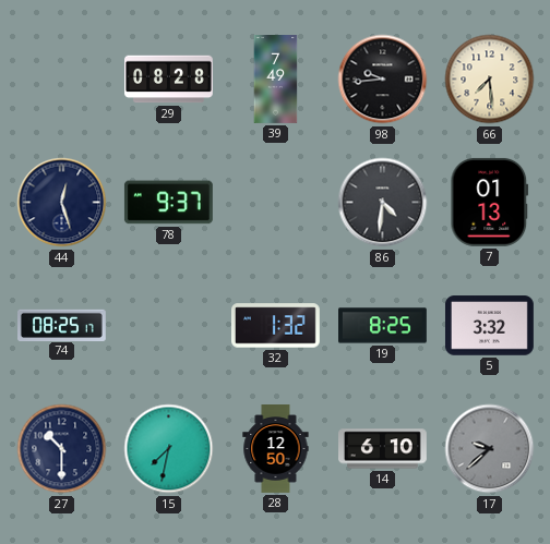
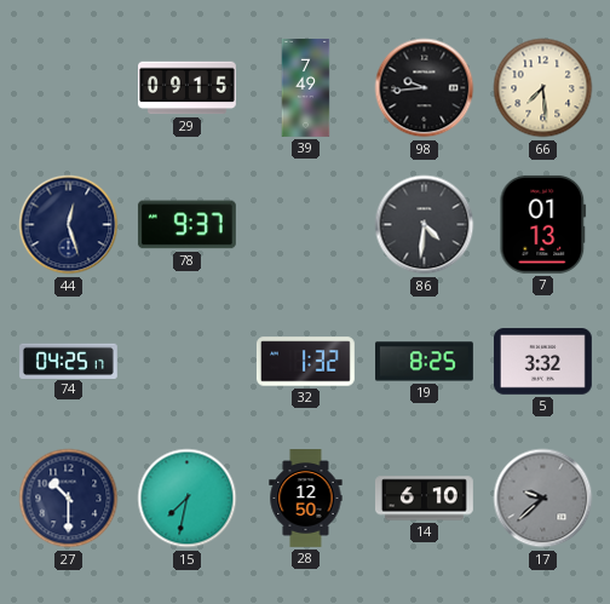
29: 08:28 -> 09:15 (188, 88)
74: 08:25 -> 04:25 (69, 361)
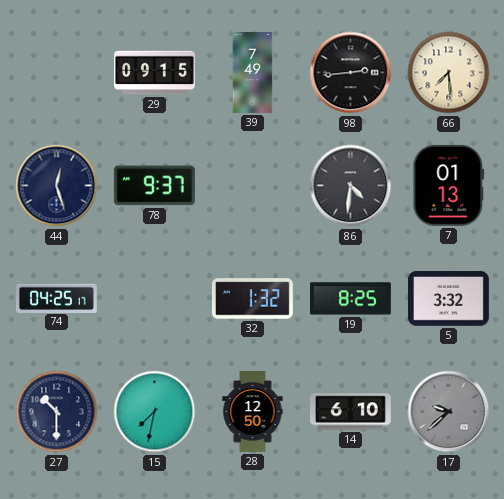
98: 9:44 -> 2:44 (351, 73)
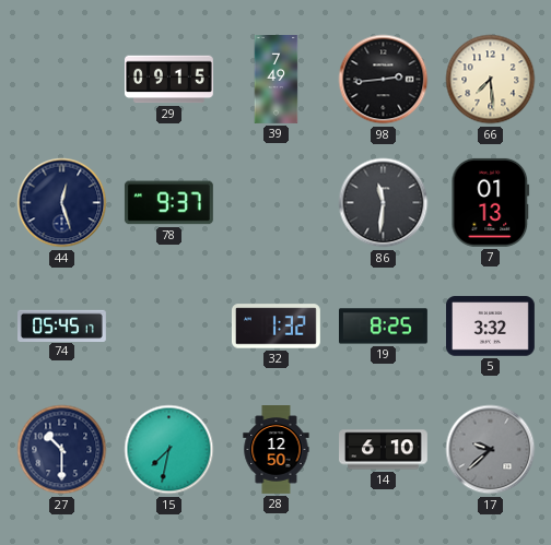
86: 4:31 -> 11:31 (384, 203)
74: 04:25 -> 05:45 (62, 325)
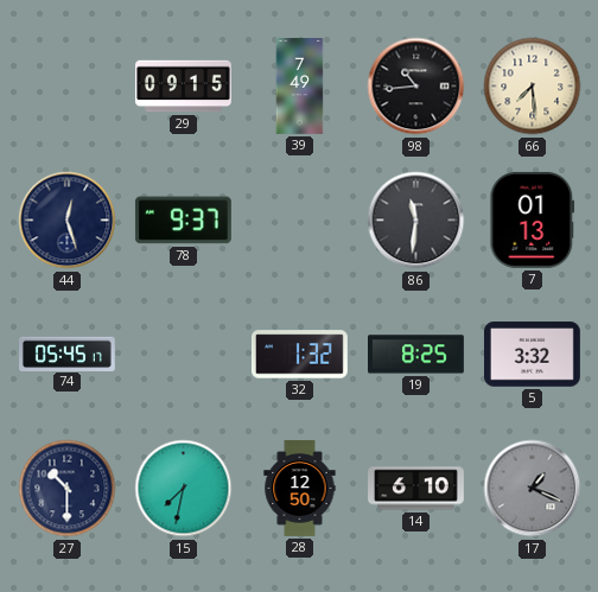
98: 2:44 -> 10:44 (416, 87)
17: 9:38 -> 1:19 (533, 489)
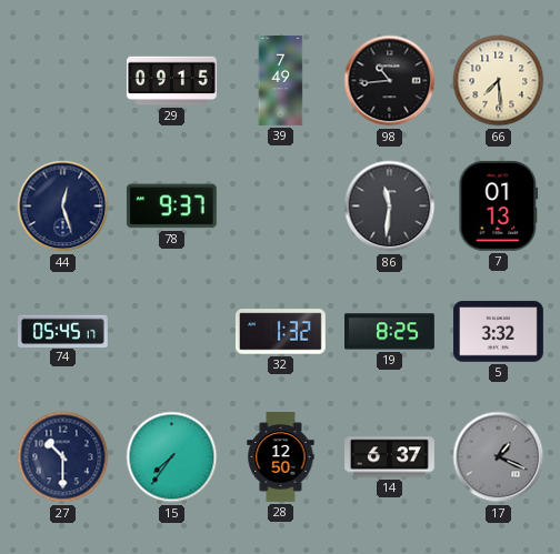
15: 7:32 -> 7:36 (172, 457)
14: 6:10 -> 6:37 (390, 457)
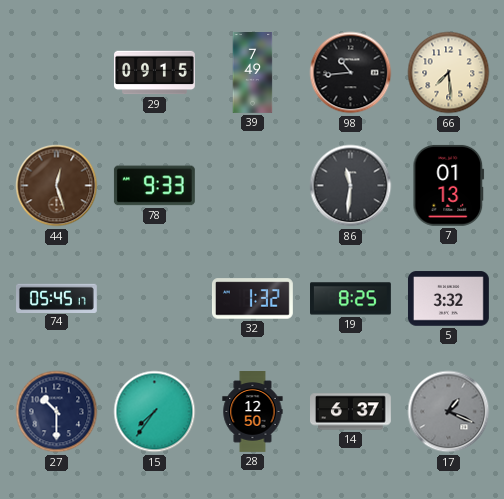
44 dial: navy -> brown (57, 186)
78: 9:37 -> 9:33 (154, 186)
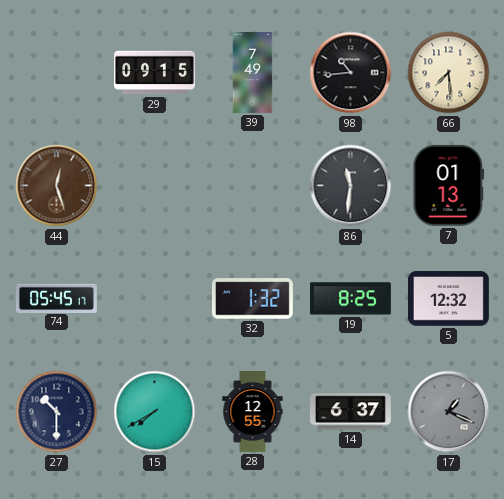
78: 9:33 -> none (154, 186)
5: 3:32 -> 12:32 (448, 299)
15: 7:36 -> 7:40 (155, 412)
28: 12:50 -> 12:55 (253, 412)
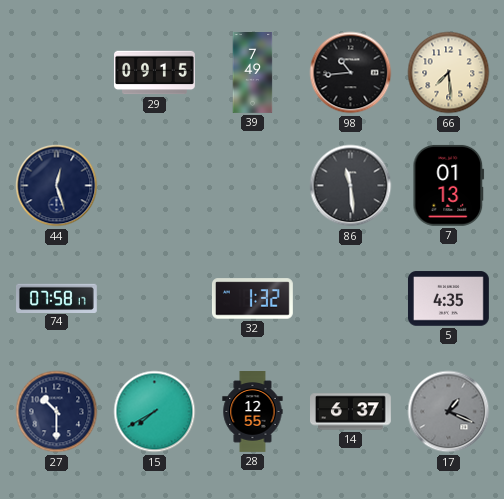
44 dial: brown -> navy (57, 186)
86: 11:31 -> 11:29 (351, 186)
74: 05:45 -> 07:58 (57, 298)
19: 8:25 -> none (351, 299)
5: 12:32 -> 4:35 (448, 299)
